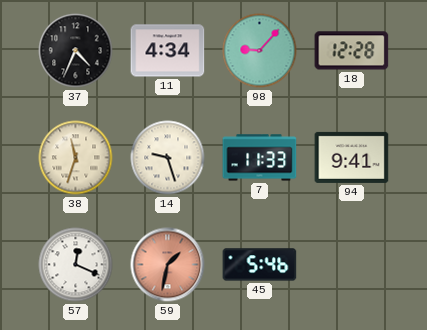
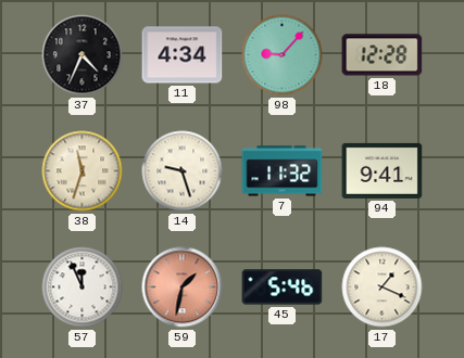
7: 11:33 -> 11:32 (283, 171)
57: 12:19 -> 11:56 (83, 287)
17: none -> 1:19 (383, 287)
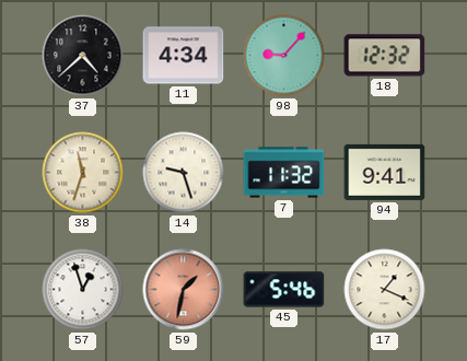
37: 4:34 -> 4:38 (83, 56)
18: 12:28 -> 12:32 (385, 56)
57: 11:56 -> 12:57 (83, 290)
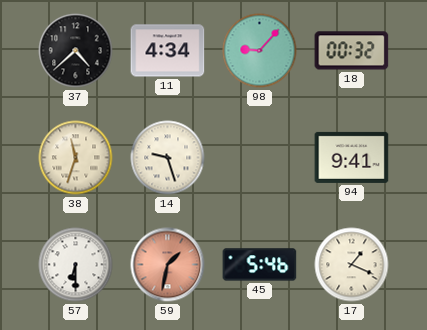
18: 12:32 -> 00:32 (352, 51)
7: 11:32 -> none (284, 173)
57: 12:57 -> 6:30 (76, 265)
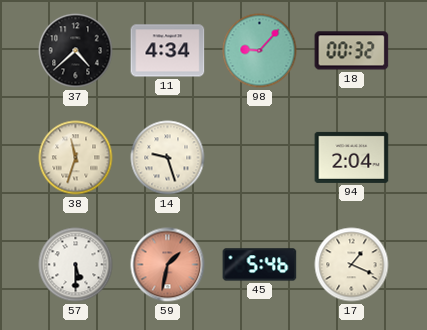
94: 9:41 -> 2:04 (352, 157)
57: 6:30 -> 5:30 (76, 265)
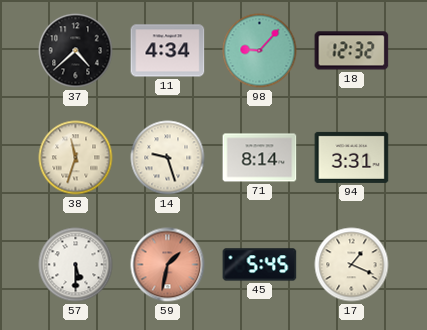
18: 00:32 -> 12:32 (352, 51)
71: none -> 8:14 (260, 158)
94: 2:04 -> 3:31 (352, 157)
45: 5:46 -> 5:45 (260, 265)
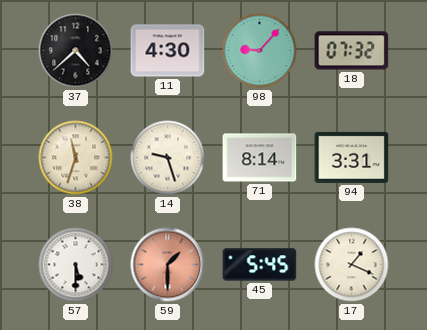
11: 4:34 -> 4:30 (168, 51)
18: 12:32 -> 07:32 (352, 51)
59: 1:32 -> 1:30 (168, 265)
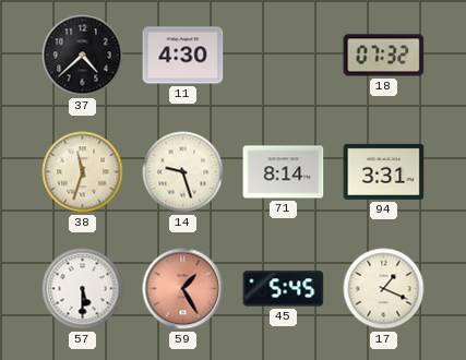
98: 9:07 -> none (260, 51)
59: 1:30 -> 1:25 (183, 289)
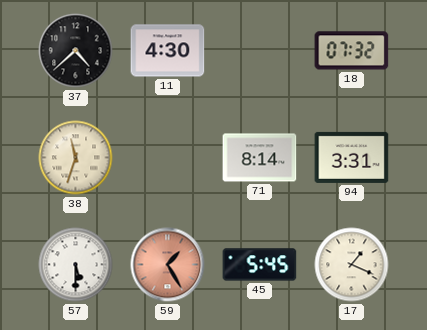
14: 9:27 -> none (183, 172)
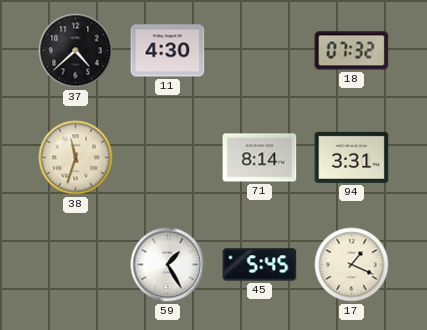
57: 5:30 -> none (76, 265)
59 dial: salmon -> white (168, 265)
